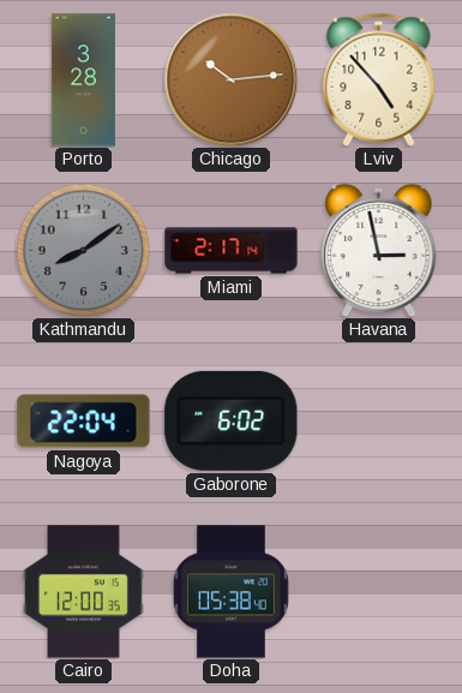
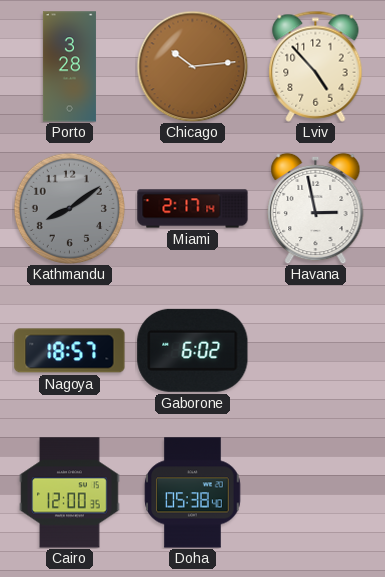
Nagoya: 22:04 -> 18:57 (70, 351)
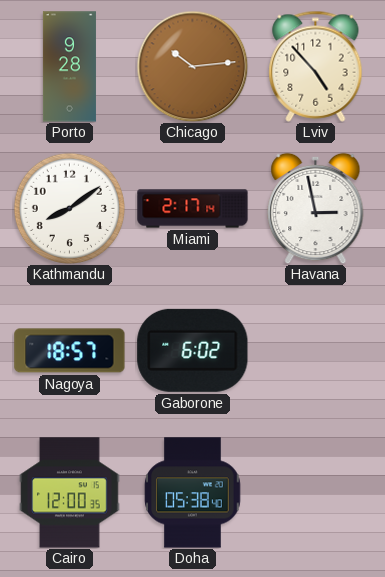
Porto: 3:28 -> 9:28 (69, 67)
Kathmandu dial: grey -> white (69, 208)
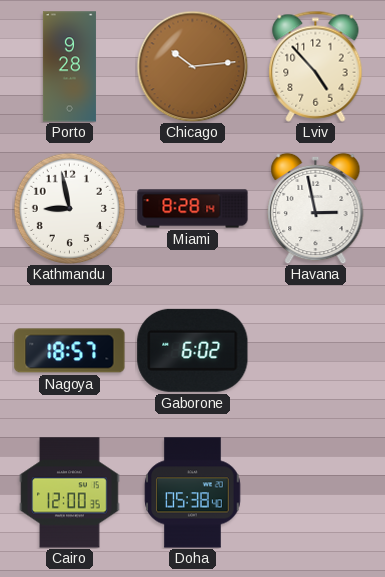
Kathmandu: 8:09 -> 8:58 (69, 208)
Miami: 2:17 -> 8:28 (193, 209)
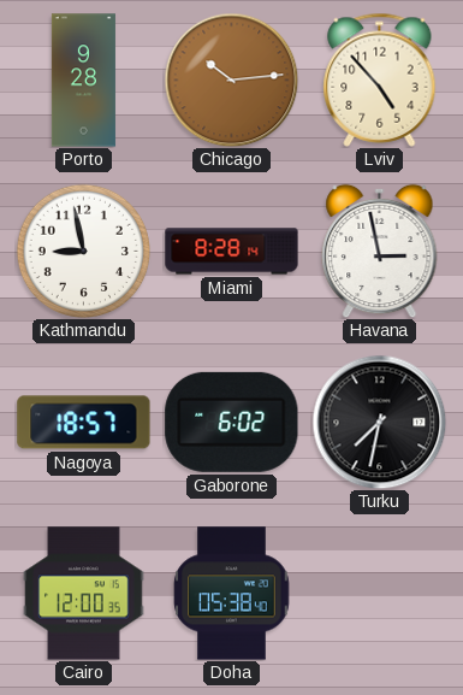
Turku: none -> 7:32 (379, 422)
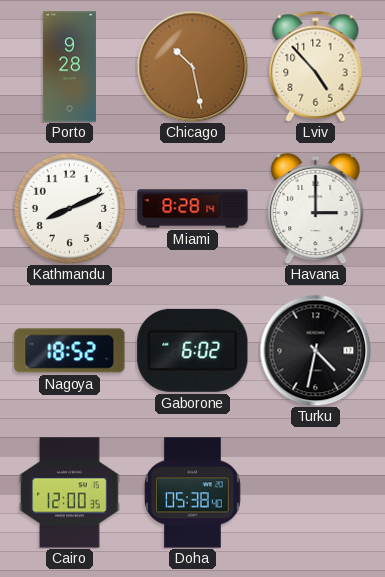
Chicago: 10:14 -> 10:28 (192, 66)
Kathmandu: 8:58 -> 8:11 (69, 208)
Havana: 2:58 -> 3:00 (316, 208)
Nagoya: 18:57 -> 18:52 (70, 351)
Turku: 7:32 -> 4:32 (315, 350)
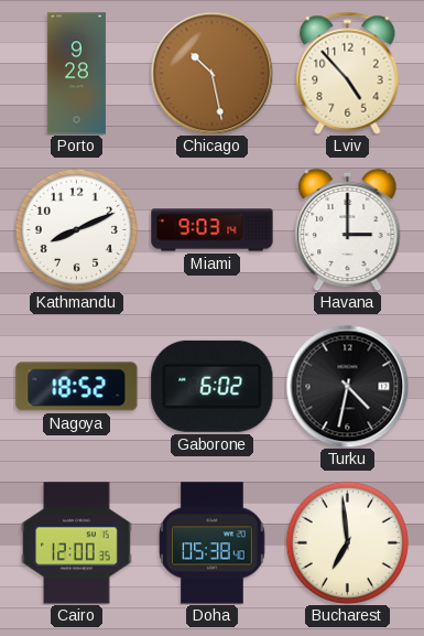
Miami: 8:28 -> 9:03 (213, 230)
Bucharest: none -> 6:59 (347, 542)
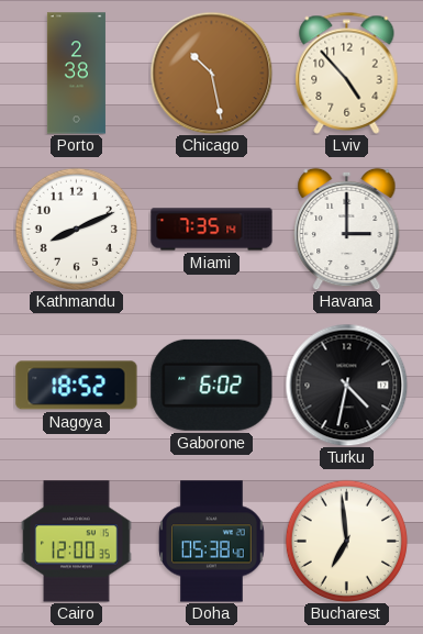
Porto: 9:28 -> 2:38 (76, 74)
Miami: 9:03 -> 7:35 (212, 230)
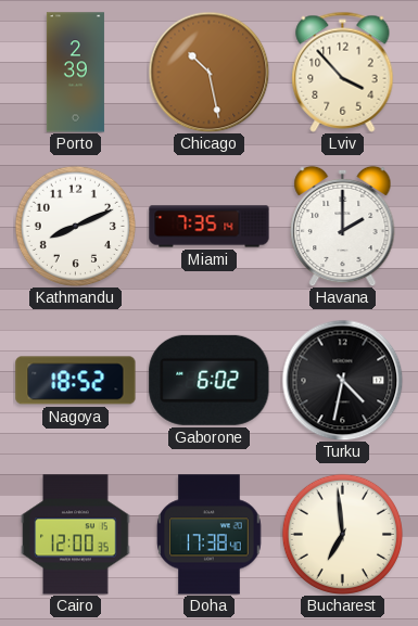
Porto: 2:38 -> 2:39 (75, 73)
Lviv: 4:53 -> 3:53 (343, 72)
Havana: 3:00 -> 2:00 (343, 226)
Doha: 05:38 -> 17:38 (210, 535)
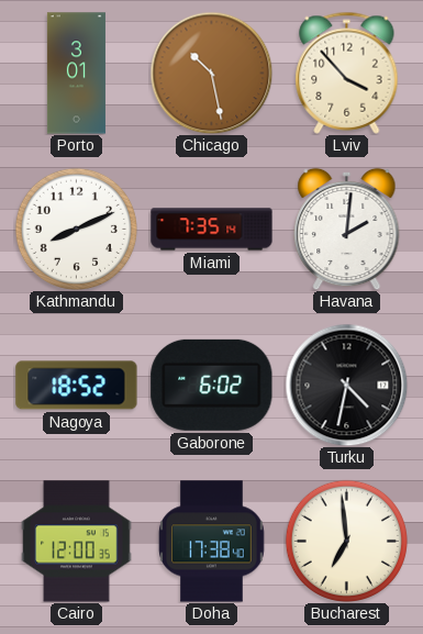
Porto: 2:39 -> 3:01 (76, 74)
Havana: 2:00 -> 2:01 (347, 229)
